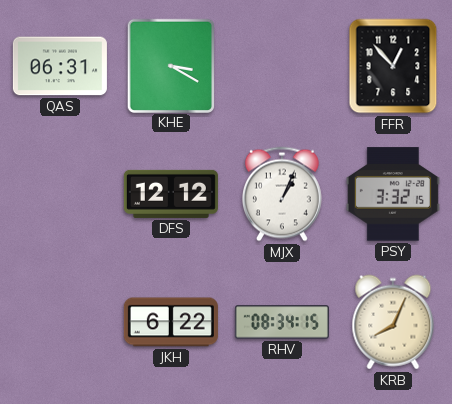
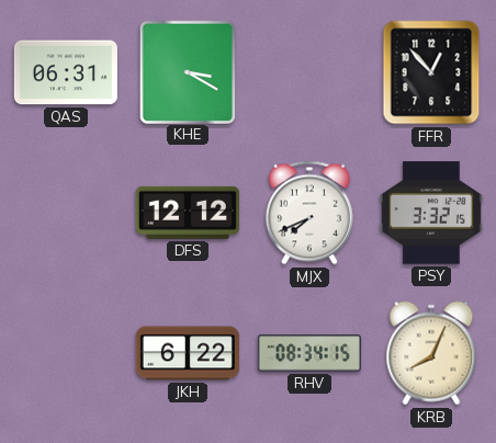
MJX: 1:04 -> 7:41 (309, 213)
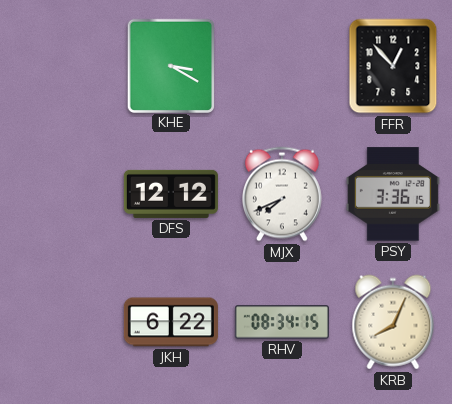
QAS: 06:31 -> none (66, 72)
PSY: 3:32 -> 3:36 (393, 194)
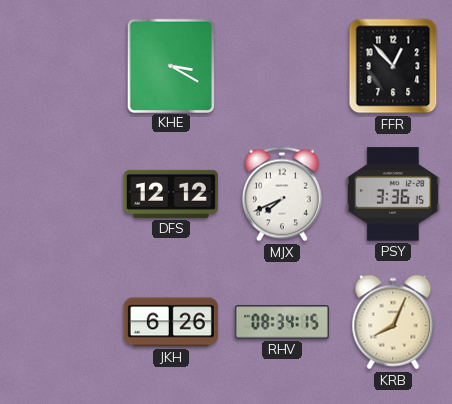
JKH: 6:22 -> 6:26 (171, 322)
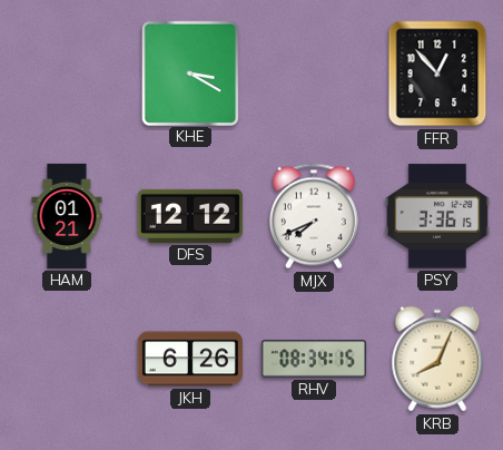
HAM: none -> 01:21 (67, 216)
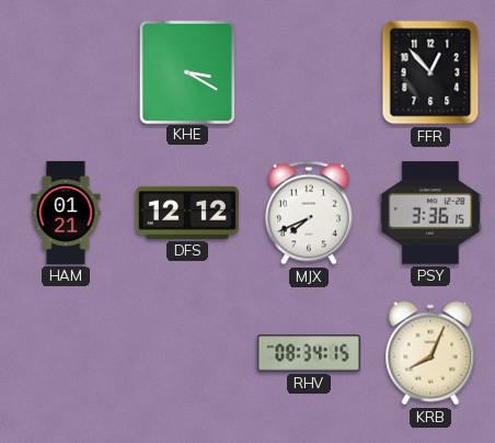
JKH: 6:26 -> none (190, 359)
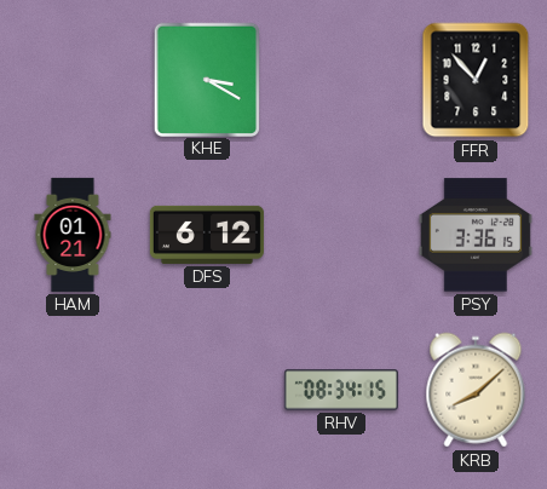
DFS: 12:12 -> 6:12 (207, 235)
MJX: 7:41 -> none (309, 213)
KRB: 8:04 -> 8:08 (476, 390)
